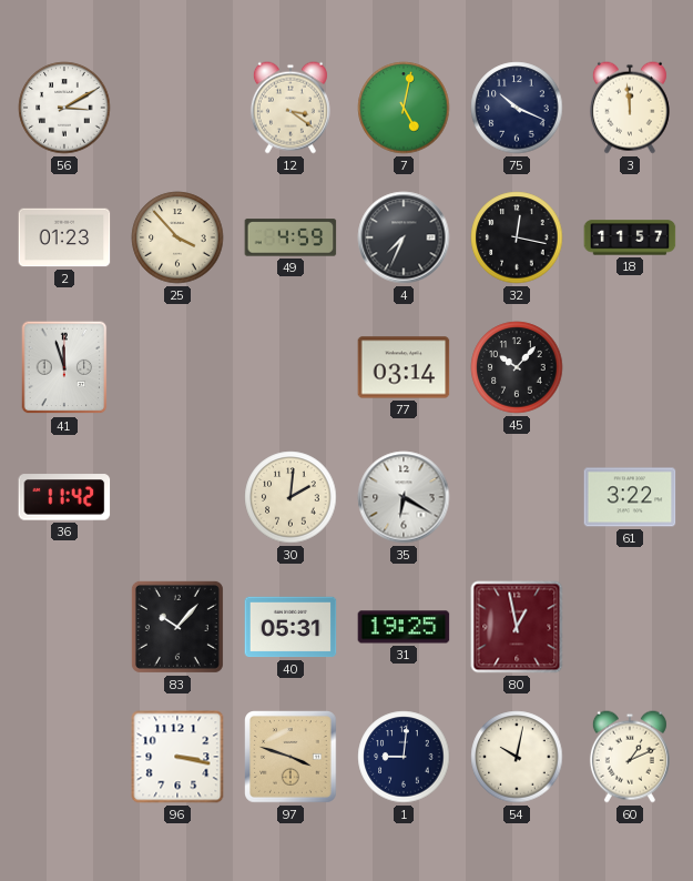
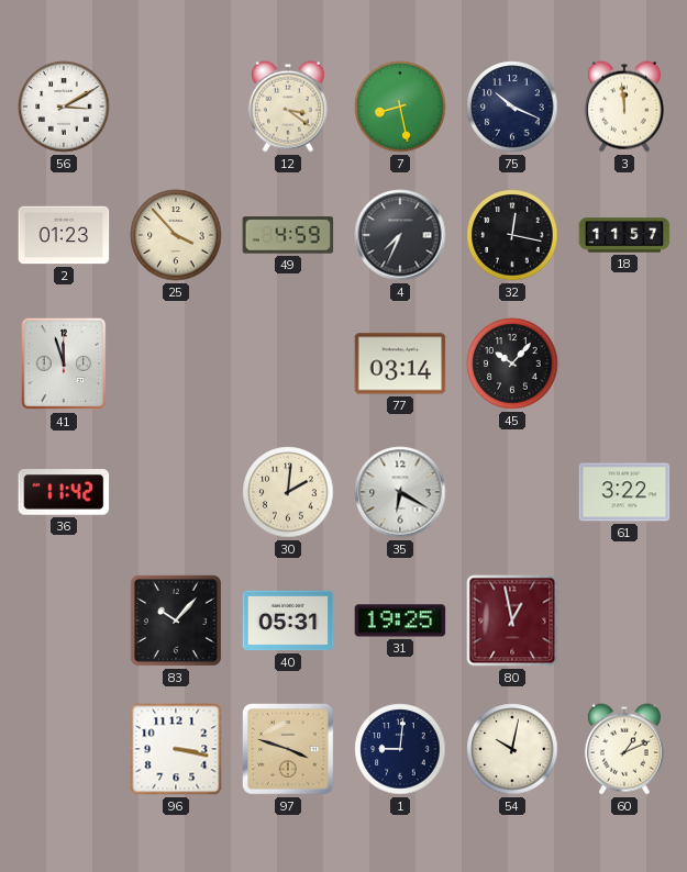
7: 5:02 -> 8:28 (400, 107)
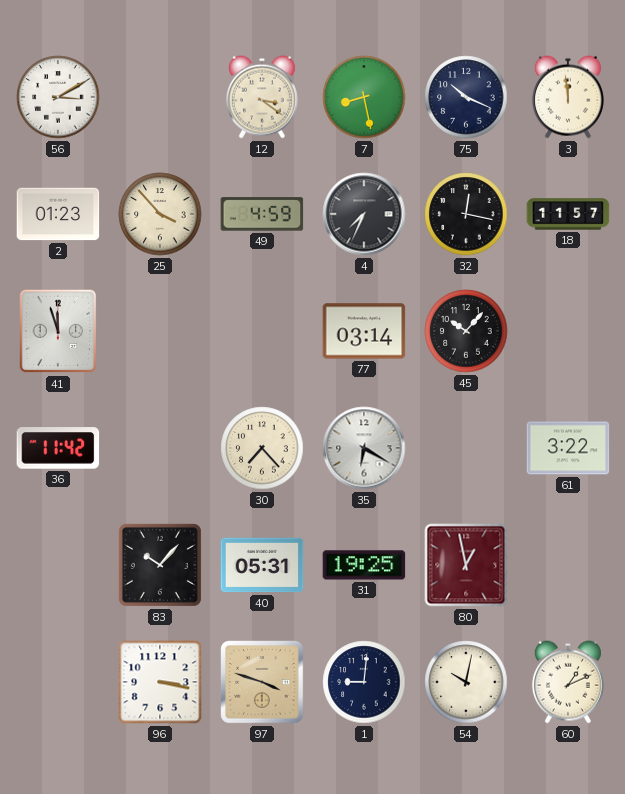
30: 2:01 -> 7:23 (262, 448)
